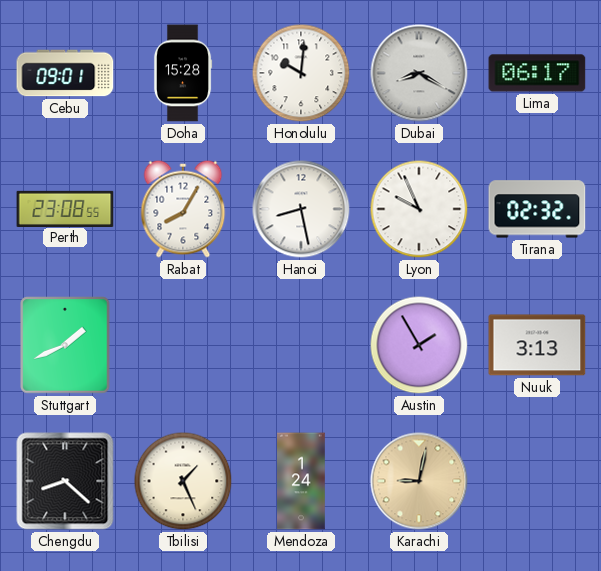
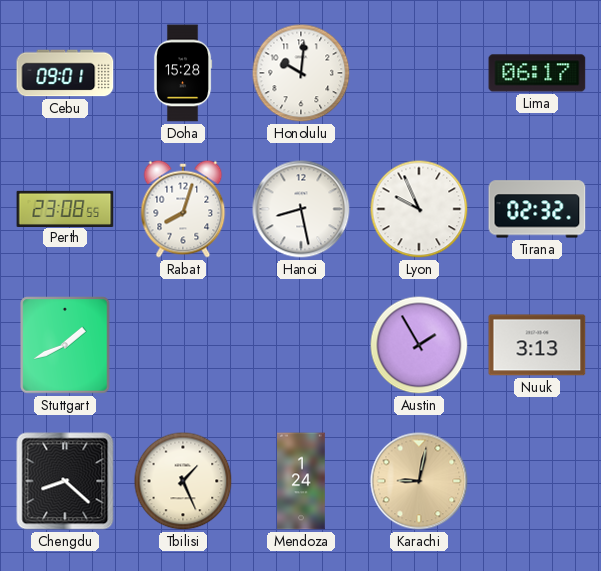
Dubai: 8:20 -> none (419, 73)
Rabat: 8:05 -> 8:03 (183, 209)
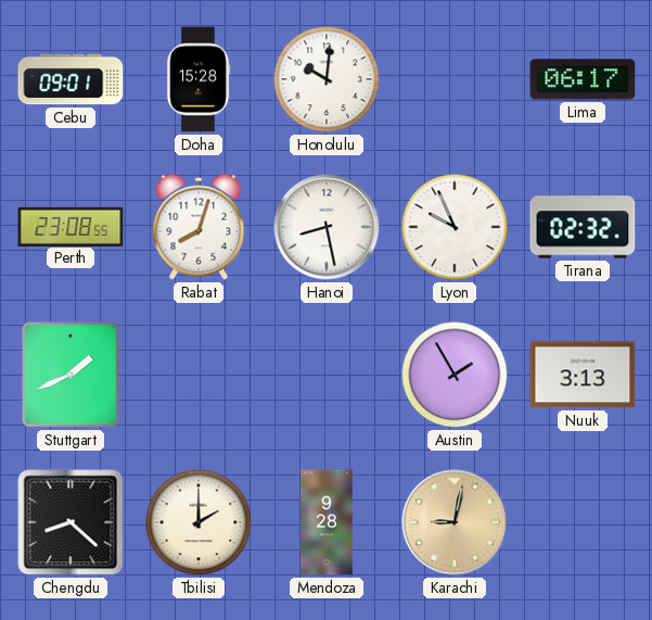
Tbilisi: 1:26 -> 2:00 (199, 522)
Mendoza: 1:24 -> 9:28 (327, 522)
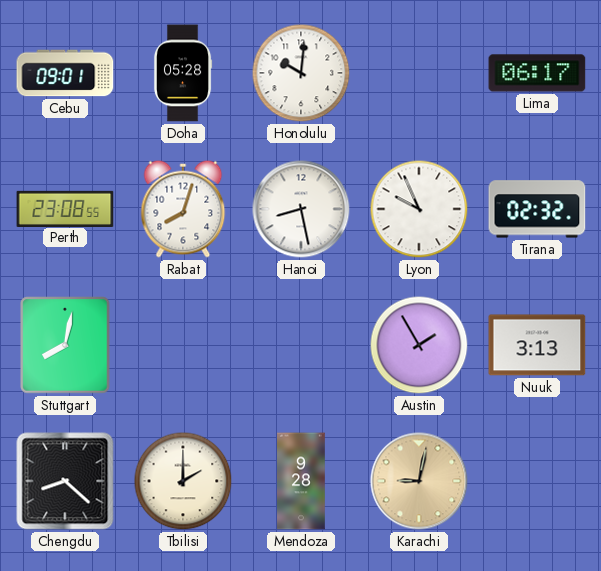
Doha: 15:28 -> 05:28 (183, 73)
Stuttgart: 1:41 -> 8:02 (65, 345)
